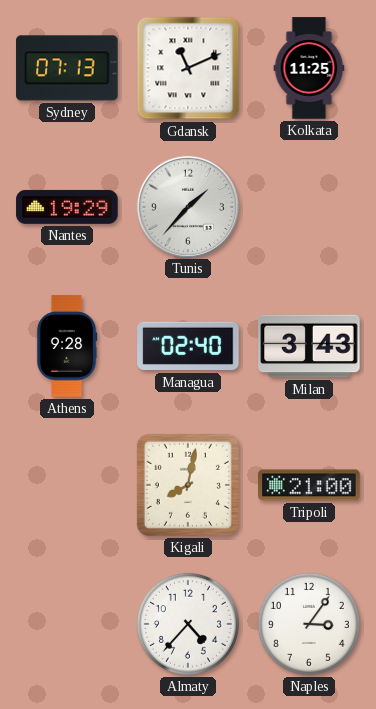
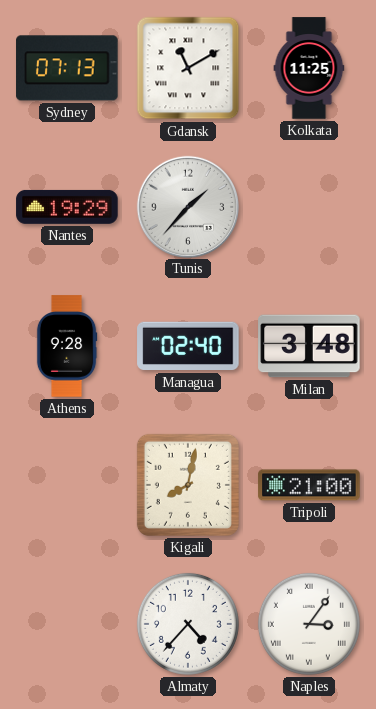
Gdansk: 11:11 -> 11:10 (188, 68)
Milan: 3:43 -> 3:48 (309, 346)
Naples numerals: Arabic -> Roman (309, 624)
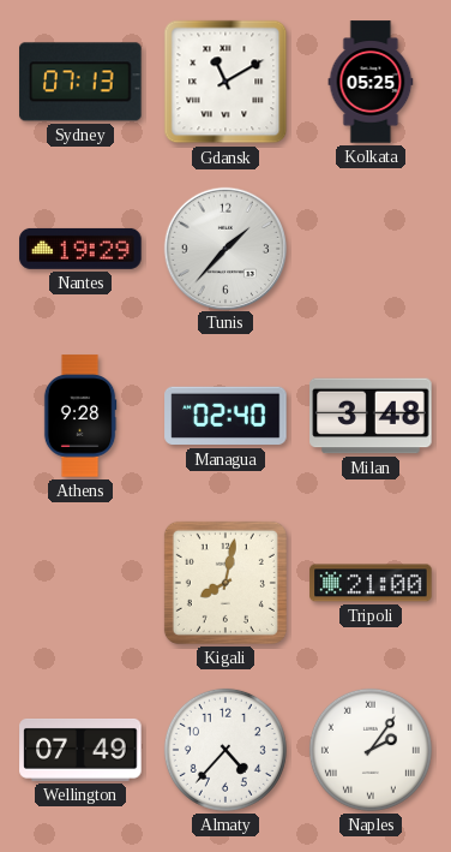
Kolkata: 11:25 -> 05:25 (371, 82)
Wellington: none -> 07:49 (80, 750)
Naples: 3:06 -> 2:06 (371, 750)
